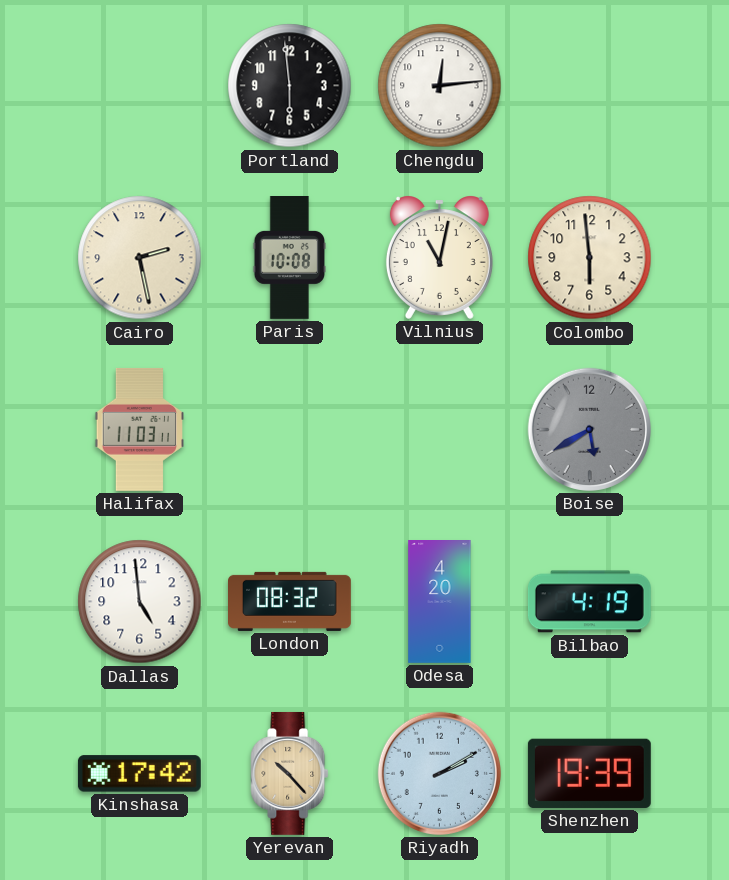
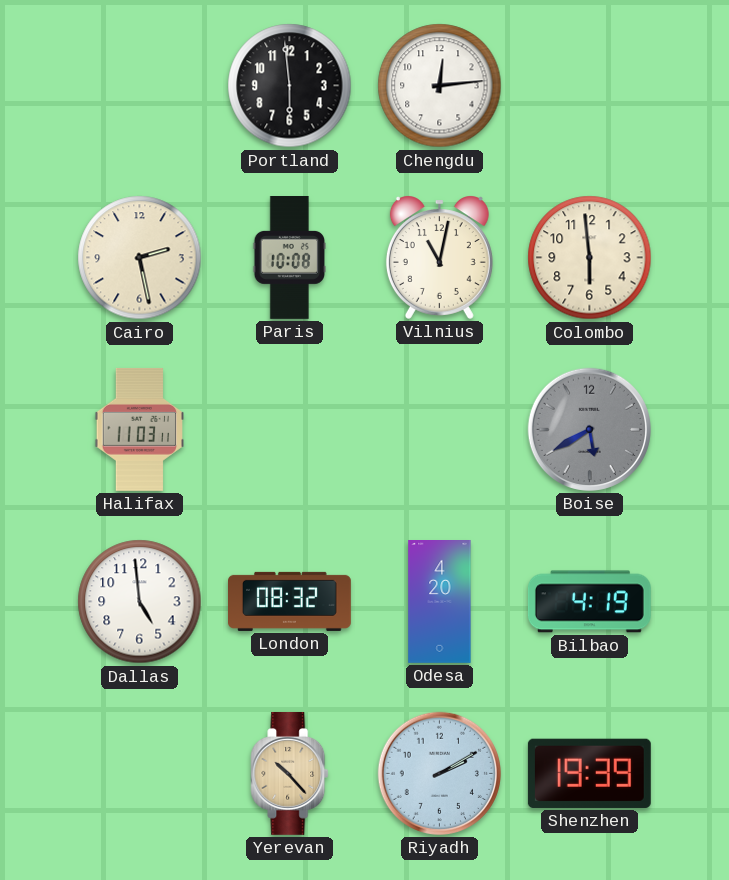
Kinshasa: 17:42 -> none (139, 774)
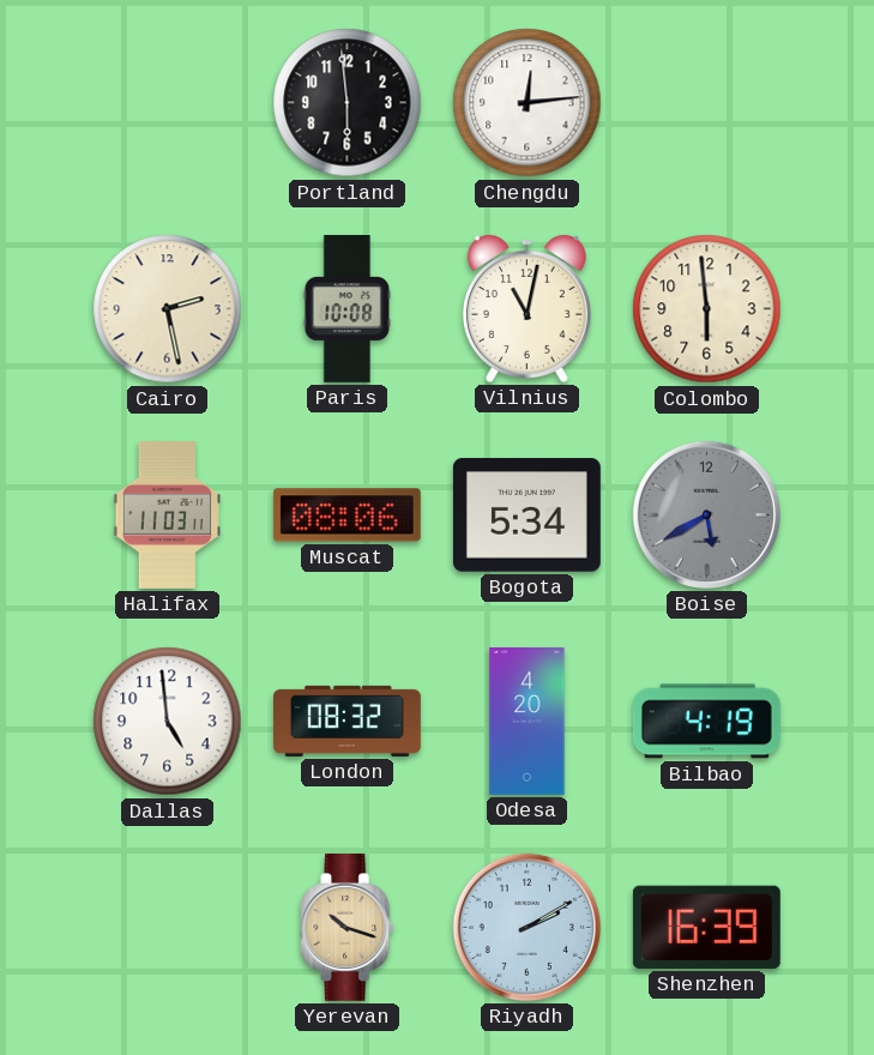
Muscat: none -> 08:06 (346, 516)
Bogota: none -> 5:34 (526, 516)
Yerevan: 10:23 -> 10:18 (348, 927)
Shenzhen: 19:39 -> 16:39 (706, 927)
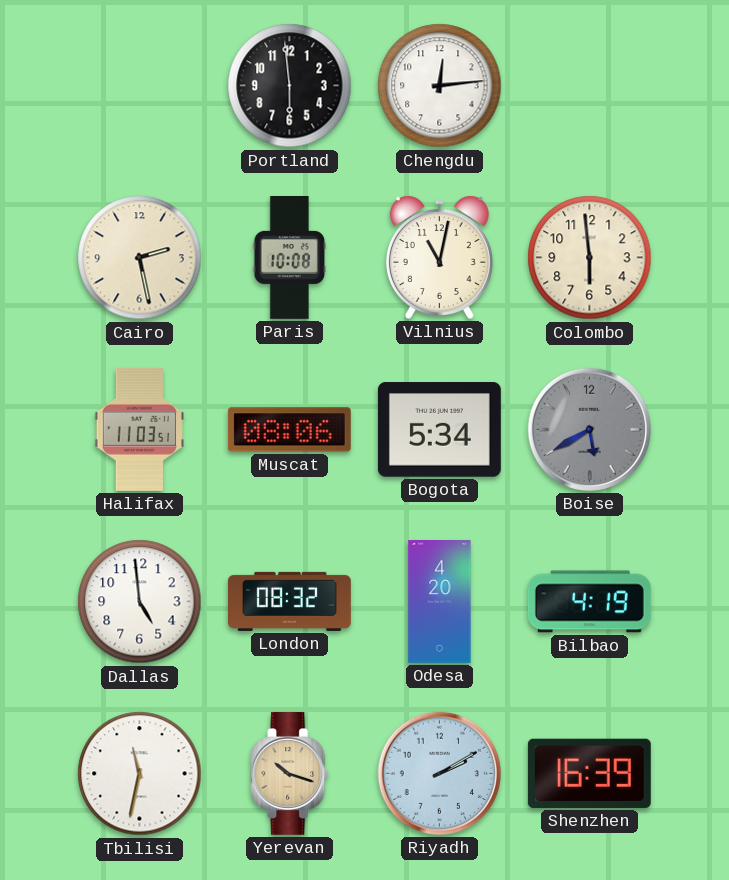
Halifax: 11:03:11 -> 11:03:51 (139, 429)
Tbilisi: none -> 11:32 (140, 774)
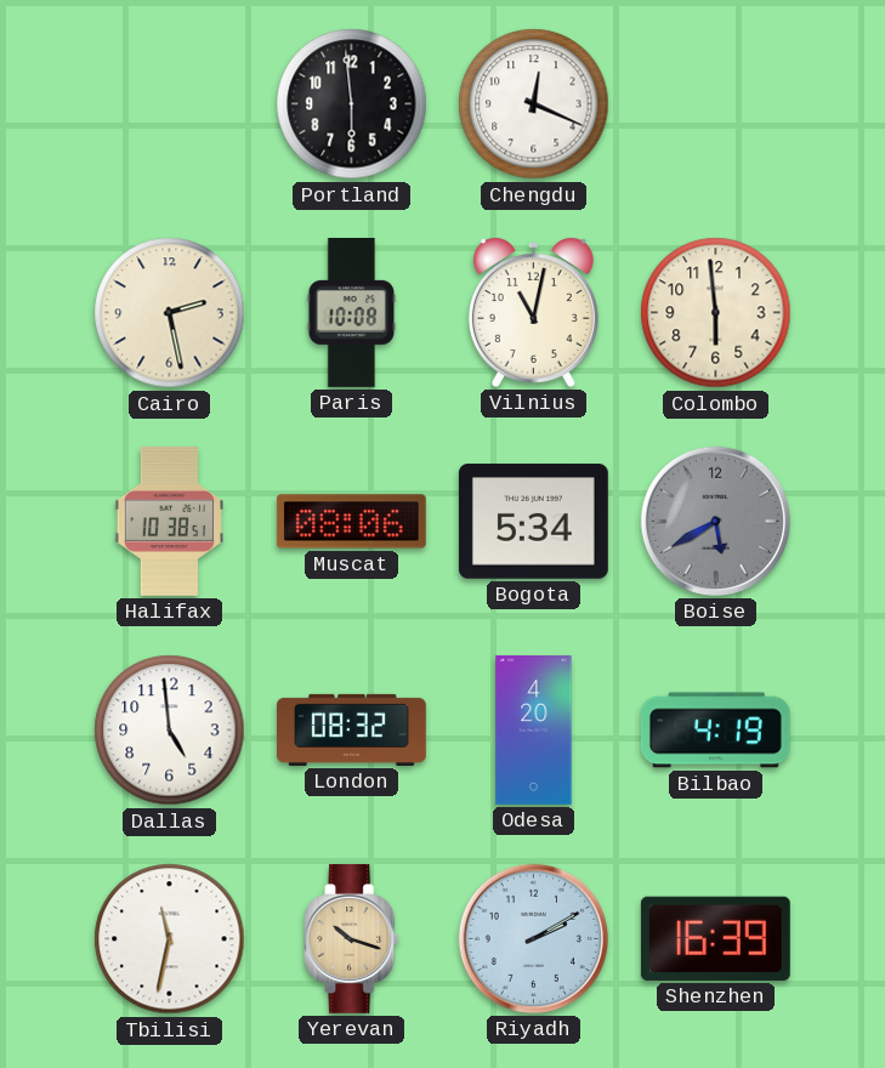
Chengdu: 12:14 -> 12:19 (534, 104)
Halifax: 11:03 -> 10:38 (169, 521)
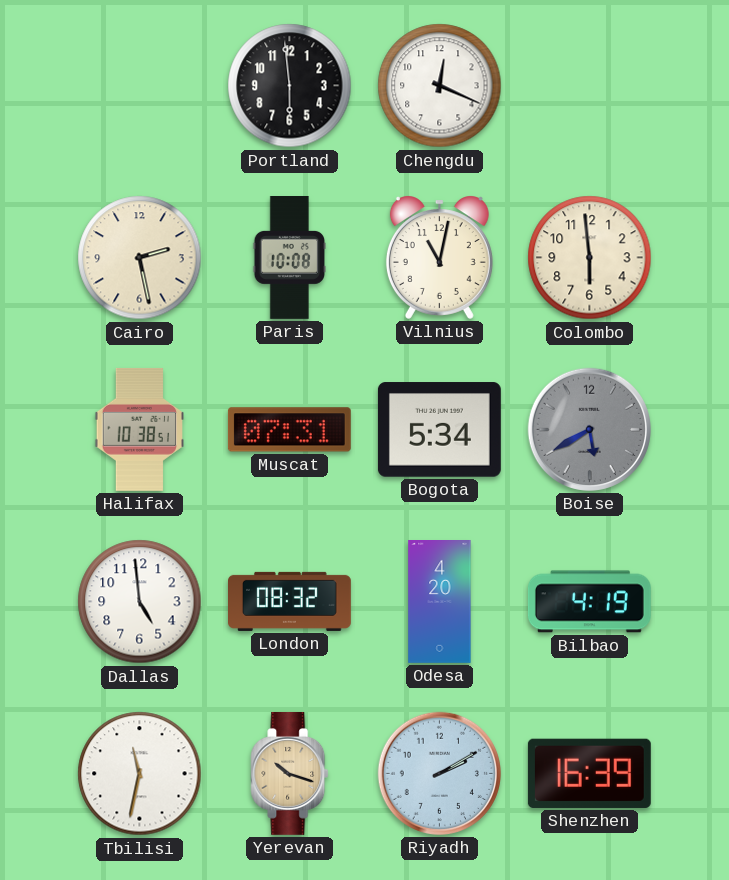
Muscat: 08:06 -> 07:31 (289, 430)
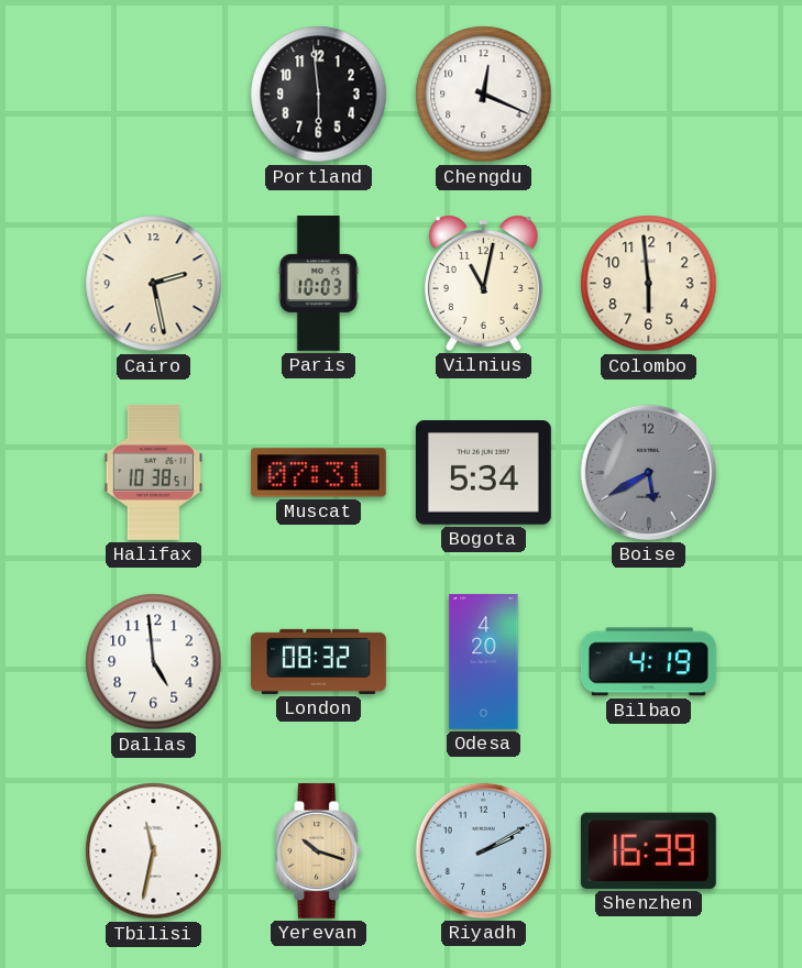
Paris: 10:08 -> 10:03 (318, 284)
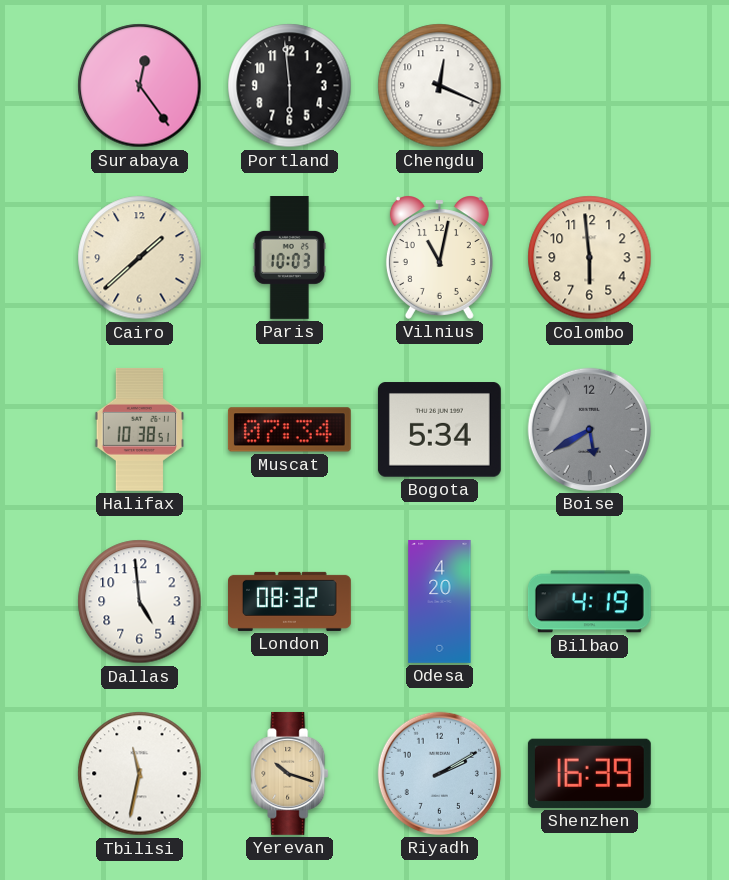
Surabaya: none -> 12:24 (140, 86)
Cairo: 2:28 -> 1:38 (140, 258)
Muscat: 07:31 -> 07:34 (289, 430)
